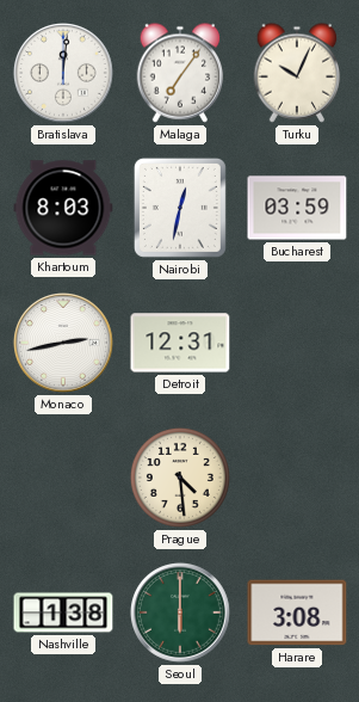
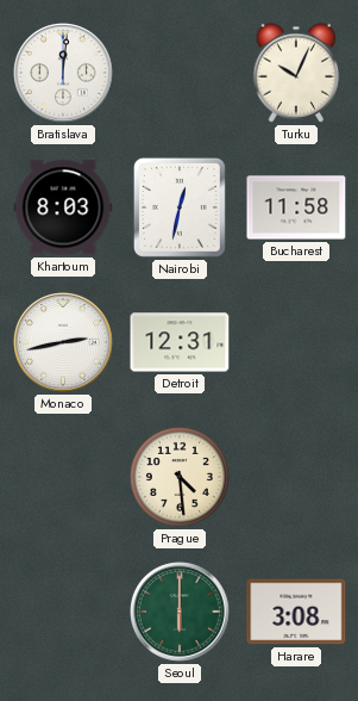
Malaga: 7:06 -> none (180, 73)
Bucharest: 03:59 -> 11:58 (296, 207)
Nashville: 1:38 -> none (63, 612)
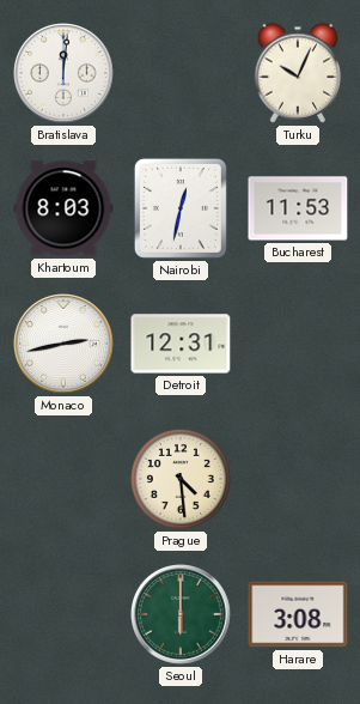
Bucharest: 11:58 -> 11:53 (298, 208)
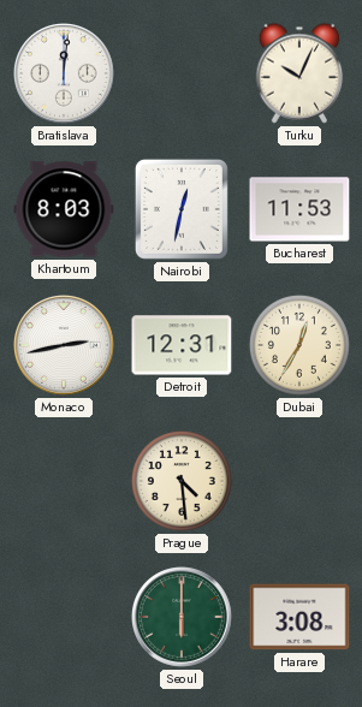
Dubai: none -> 12:35 (299, 345)
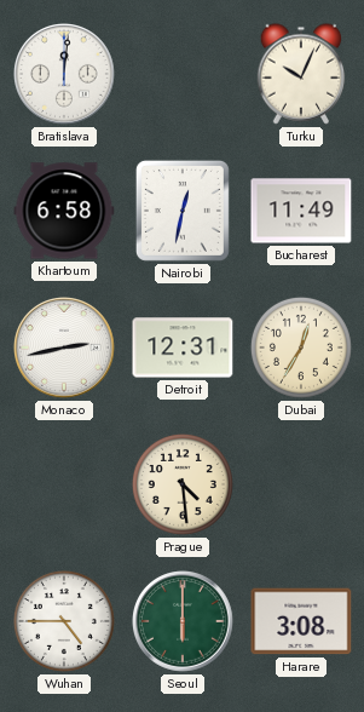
Khartoum: 8:03 -> 6:58 (64, 211)
Bucharest: 11:53 -> 11:49 (301, 211)
Wuhan: none -> 4:45 (64, 621)
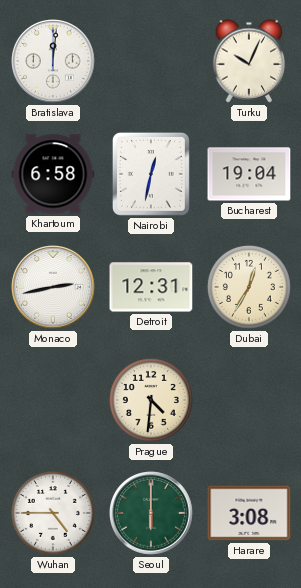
Bucharest: 11:49 -> 19:04 (249, 174)
Prague: 4:29 -> 4:31 (151, 400)
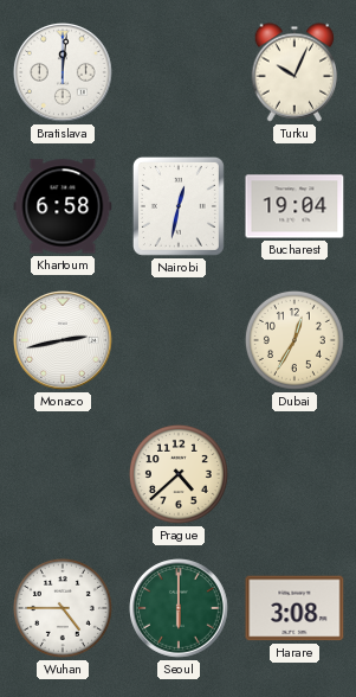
Detroit: 12:31 -> none (151, 287)
Prague: 4:31 -> 4:38 (179, 474)
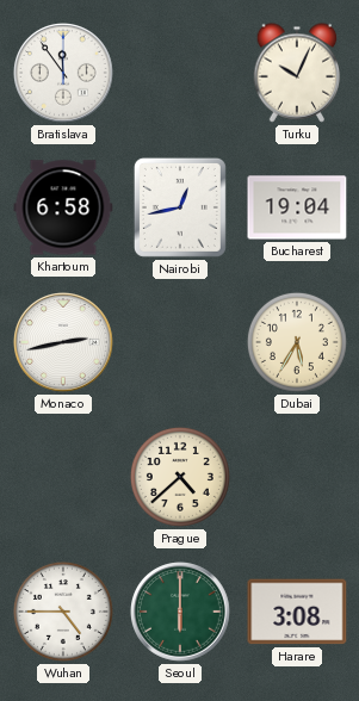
Bratislava: 12:01 -> 11:54 (64, 74)
Nairobi: 12:32 -> 12:43 (180, 207)
Dubai: 12:35 -> 5:35 (297, 342)
